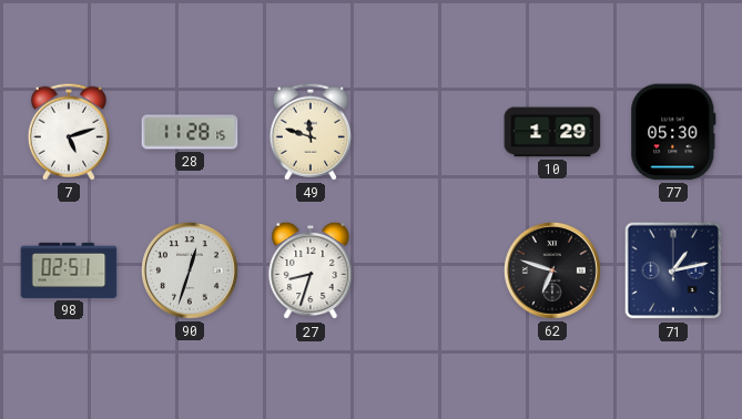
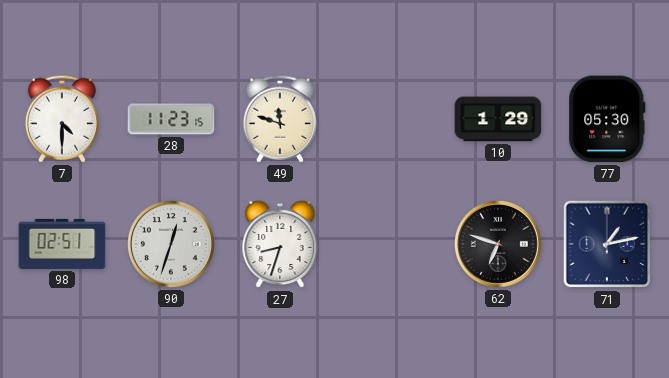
7: 5:12 -> 4:30 (62, 119)
28: 11:28 -> 11:23 (171, 119)
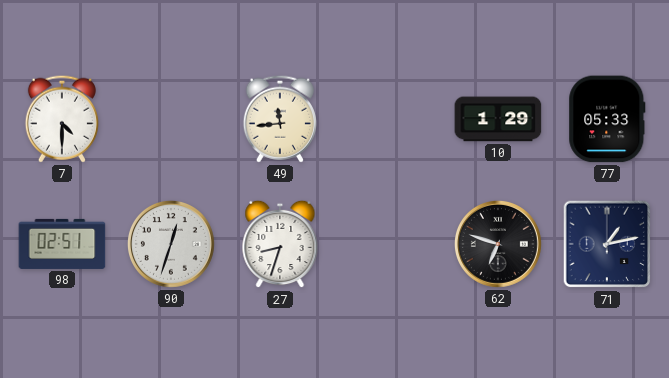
28: 11:23 -> none (171, 119)
49: 11:48 -> 11:44 (280, 119)
77: 05:30 -> 05:33 (607, 119)
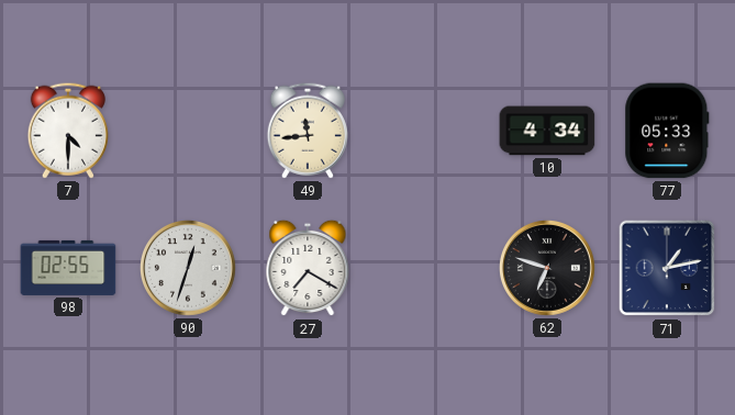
10: 1:29 -> 4:34 (547, 131)
98: 02:51 -> 02:55 (68, 268)
27: 8:33 -> 7:20 (308, 268)
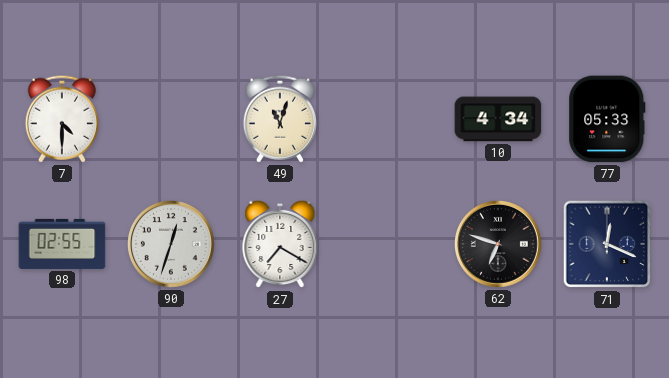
49: 11:44 -> 11:03 (280, 119)
71: 1:13 -> 12:19 (607, 244)
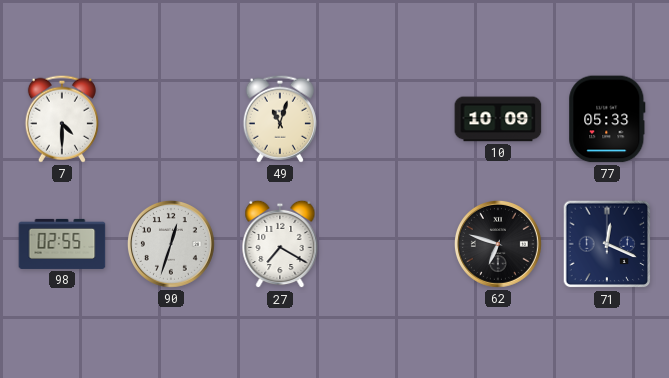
10: 4:34 -> 10:09 (498, 119)
